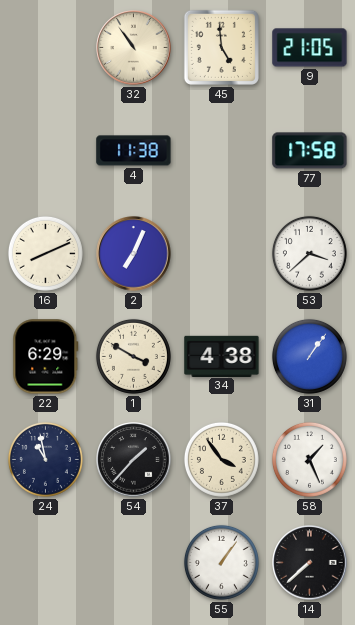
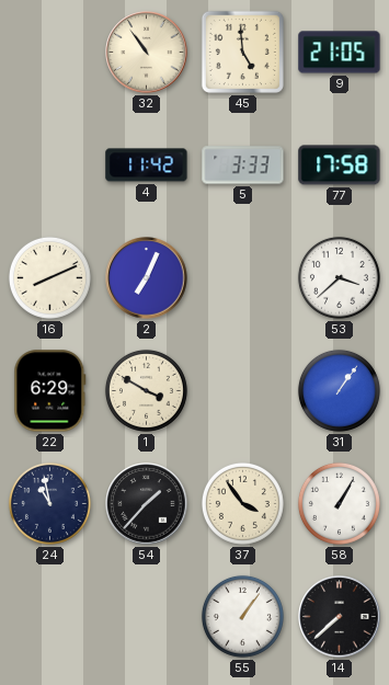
4: 11:38 -> 11:42 (147, 165)
5: none -> 3:33 (243, 165)
34: 4:38 -> none (222, 356)
58: 1:26 -> 1:05 (339, 503)
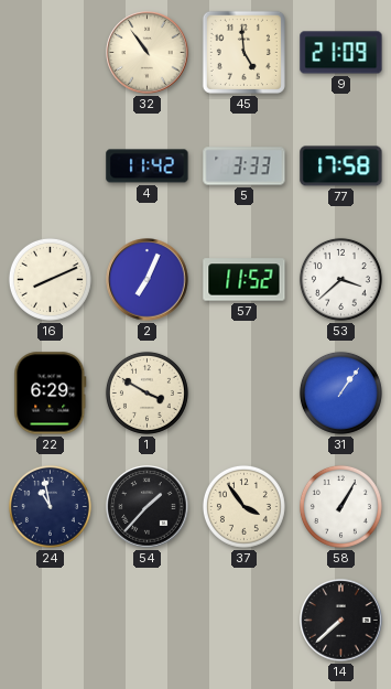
9: 21:05 -> 21:09 (341, 53)
57: none -> 11:52 (245, 280)
55: 1:06 -> none (242, 616)
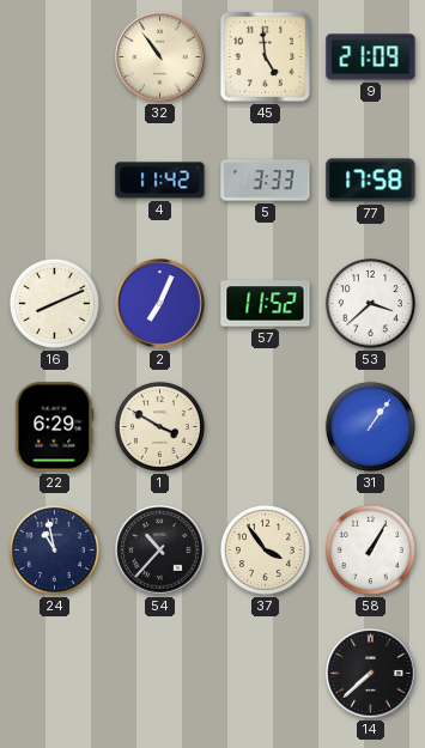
54: 1:37 -> 10:37 (160, 551)
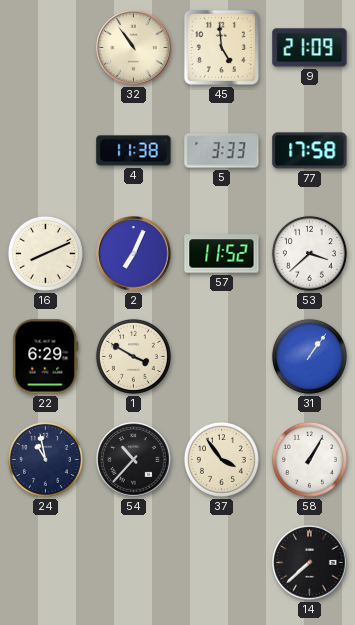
4: 11:42 -> 11:38 (134, 151)
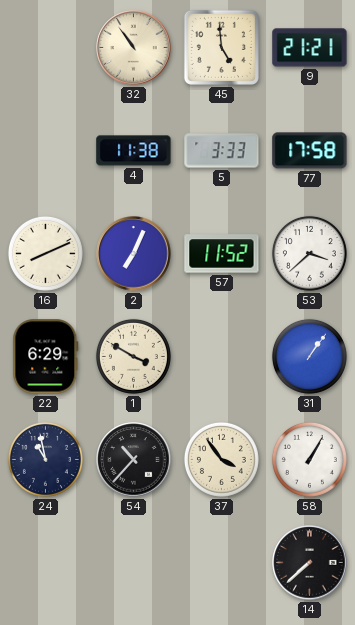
9: 21:09 -> 21:21 (310, 48)
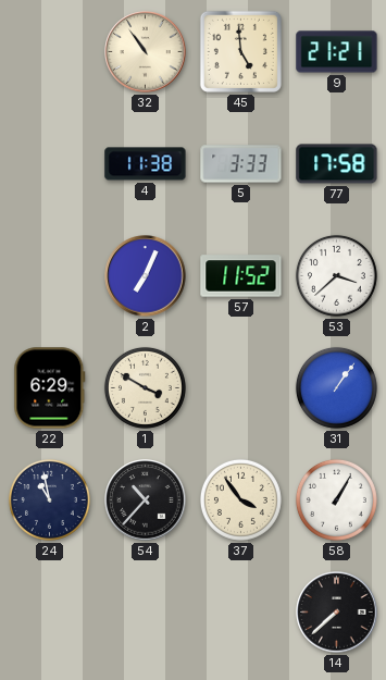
16: 8:11 -> none (45, 253)
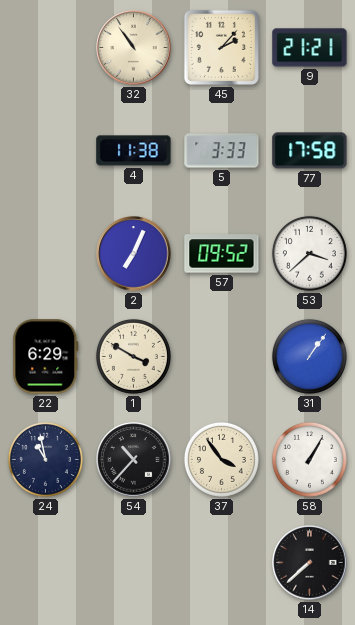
45: 4:59 -> 2:07 (221, 47)
57: 11:52 -> 09:52 (222, 254)
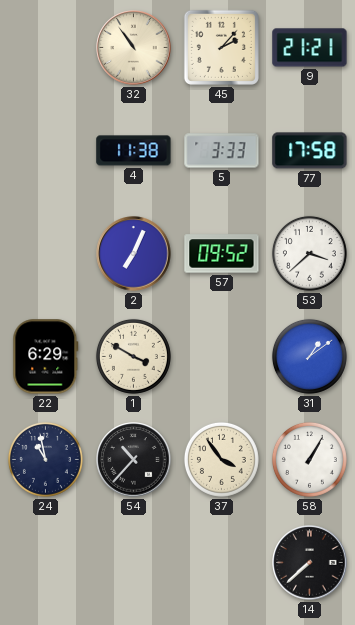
31: 1:06 -> 1:09 (309, 356)
